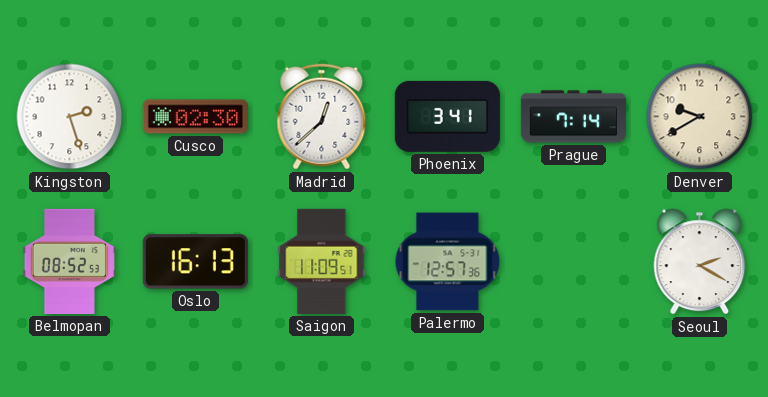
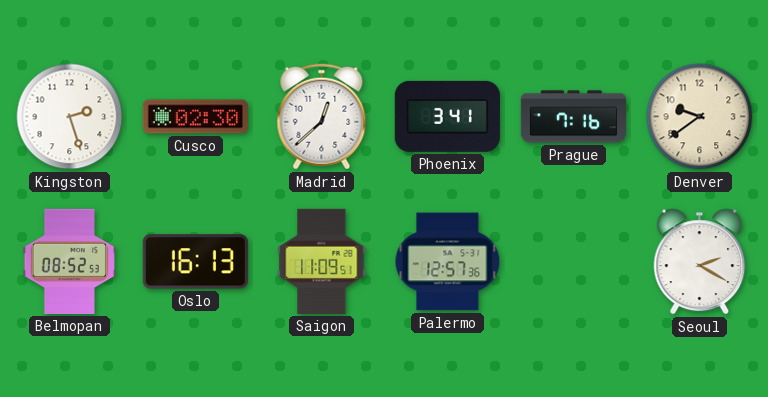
Prague: 7:14 -> 7:16 (573, 117)
Denver: 9:40 -> 9:39 (700, 117)
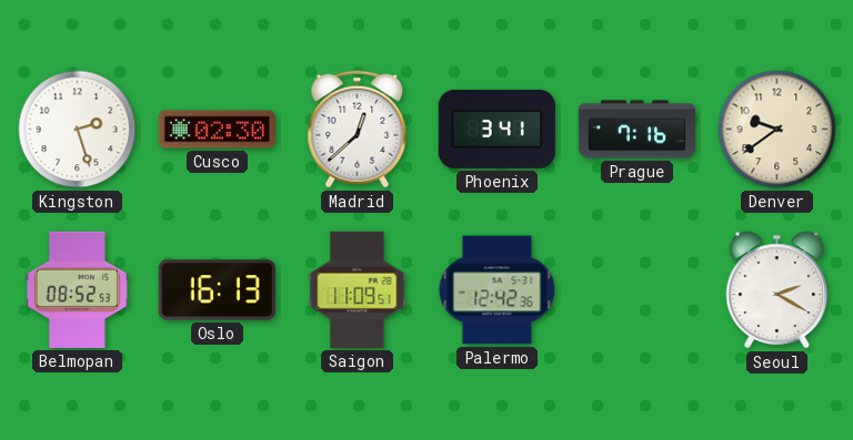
Palermo: 12:57 -> 12:42 (498, 290)
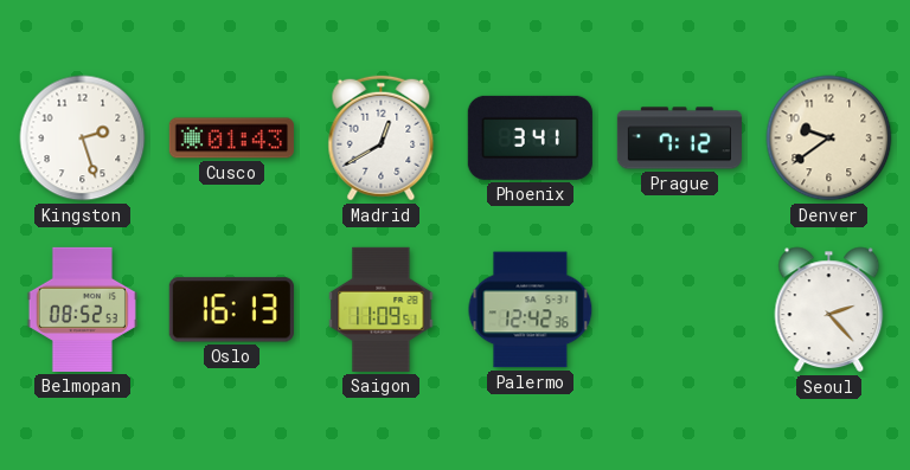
Cusco: 02:30 -> 01:43 (231, 139)
Madrid: 12:38 -> 12:40 (382, 139)
Prague: 7:16 -> 7:12 (679, 139)
Seoul: 2:20 -> 2:23 (829, 310)
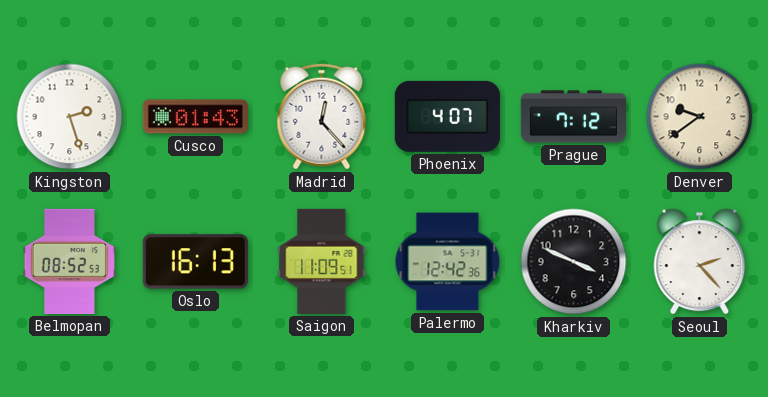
Madrid: 12:40 -> 12:23 (322, 117)
Phoenix: 3:41 -> 4:07 (447, 116)
Kharkiv: none -> 3:49 (574, 262)
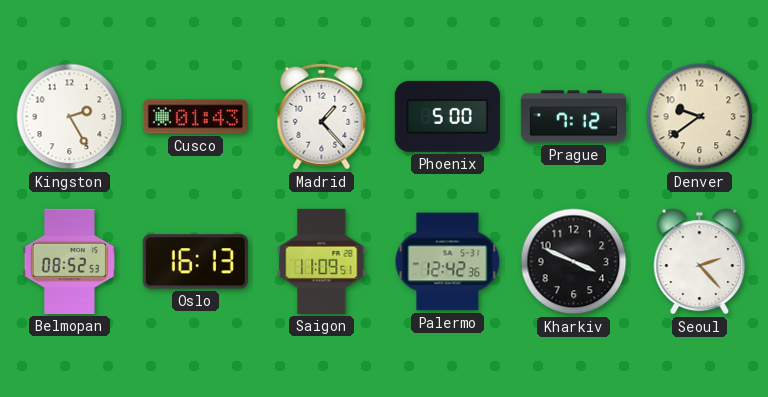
Kingston: 2:27 -> 2:25 (70, 117)
Madrid: 12:23 -> 1:23 (322, 117)
Phoenix: 4:07 -> 5:00 (447, 116)
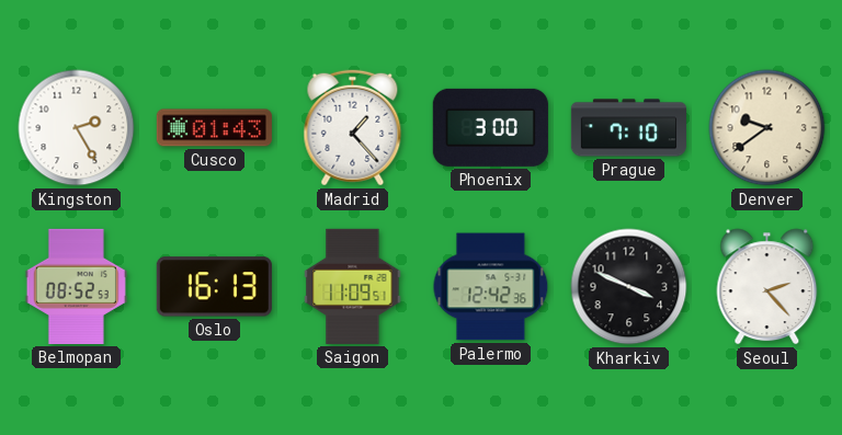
Phoenix: 5:00 -> 3:00 (490, 127)
Prague: 7:12 -> 7:10 (628, 128)
